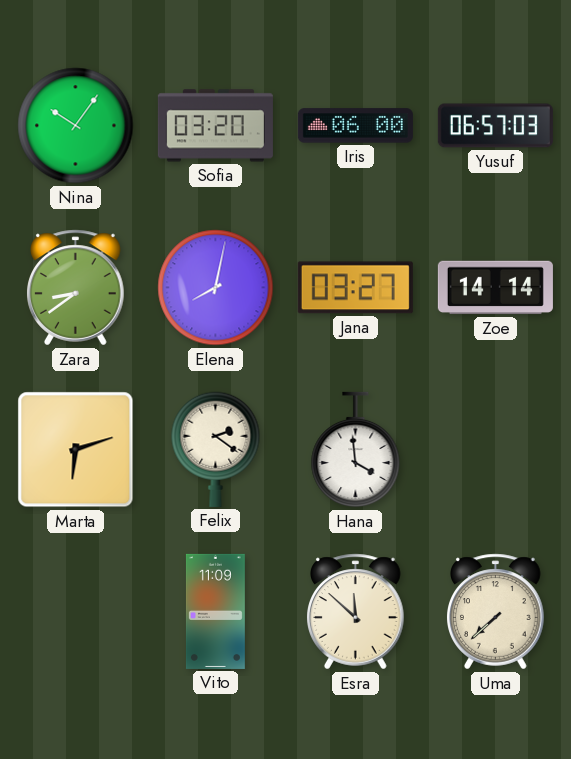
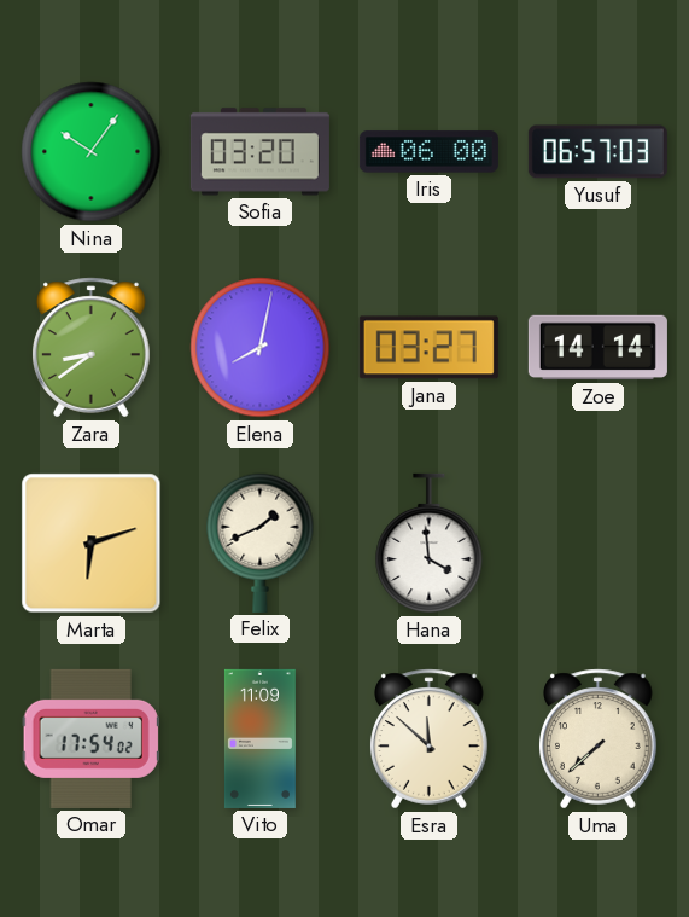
Felix: 2:21 -> 1:41 (261, 542)
Omar: none -> 17:54 (90, 738)
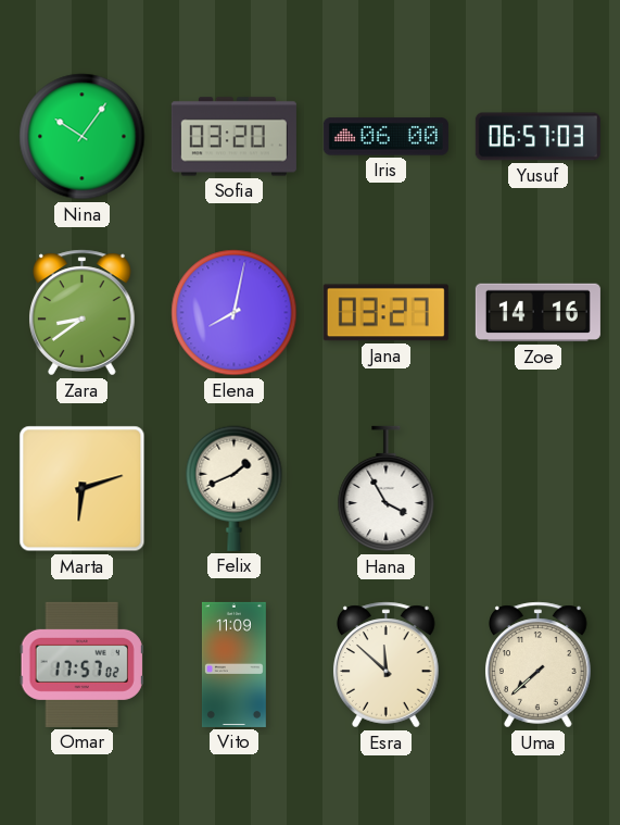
Zoe: 14:14 -> 14:16 (537, 313)
Hana: 3:59 -> 3:55 (387, 489)
Omar: 17:54 -> 17:57 (81, 664)
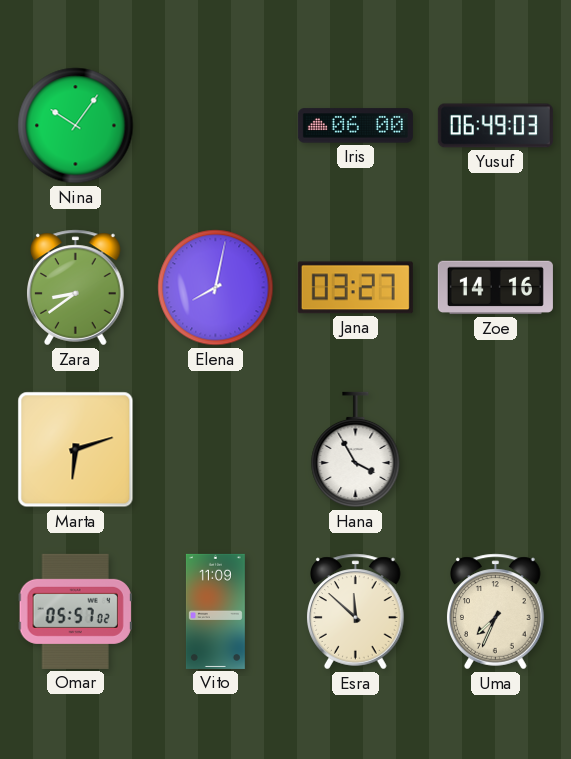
Sofia: 03:20 -> none (233, 137)
Yusuf: 06:57 -> 06:49 (495, 126)
Felix: 1:41 -> none (235, 488)
Omar: 17:57 -> 05:57 (75, 611)
Uma: 7:38 -> 7:34 (496, 612)
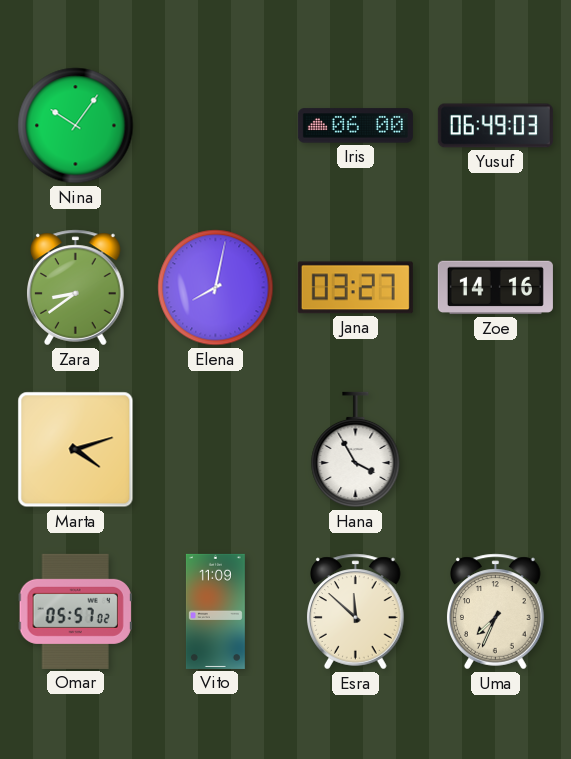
Marta: 6:12 -> 4:12 (76, 450)
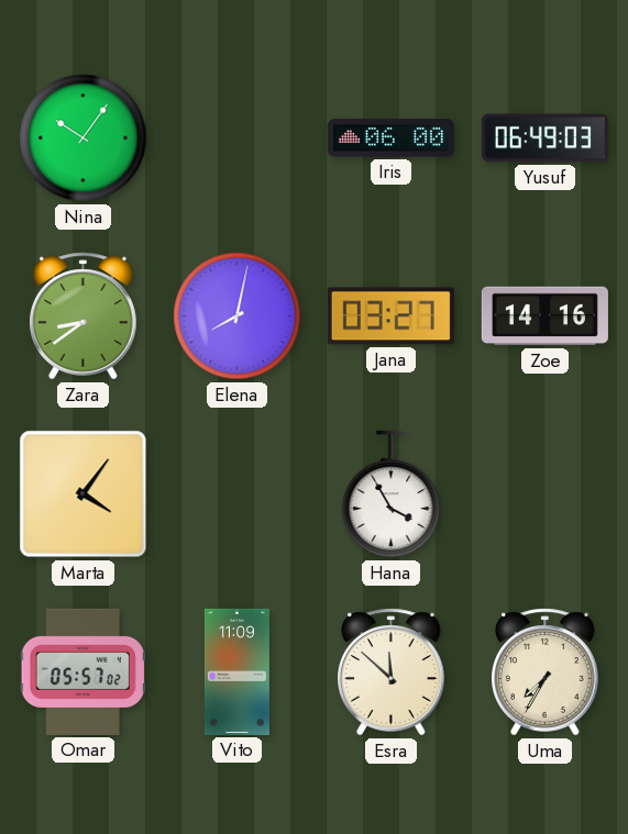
Marta: 4:12 -> 4:06 (84, 494)
Uma: 7:34 -> 7:35 (546, 672)
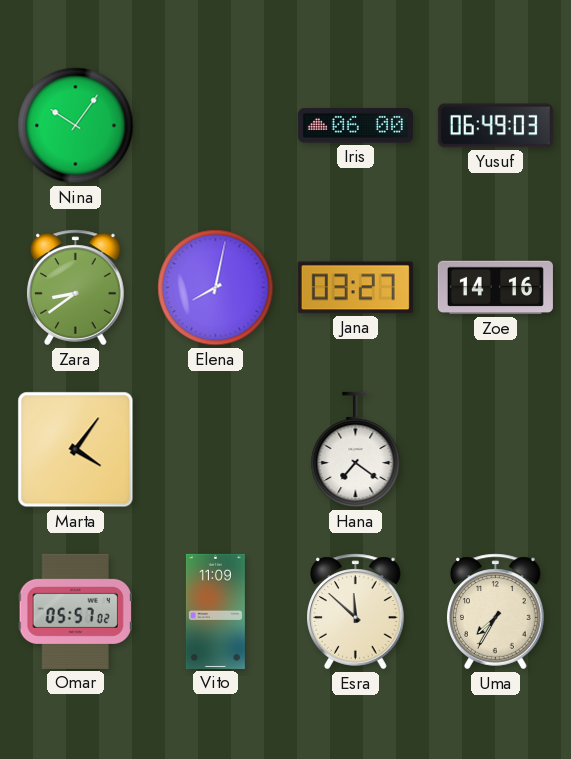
Hana: 3:55 -> 7:21 (356, 450)
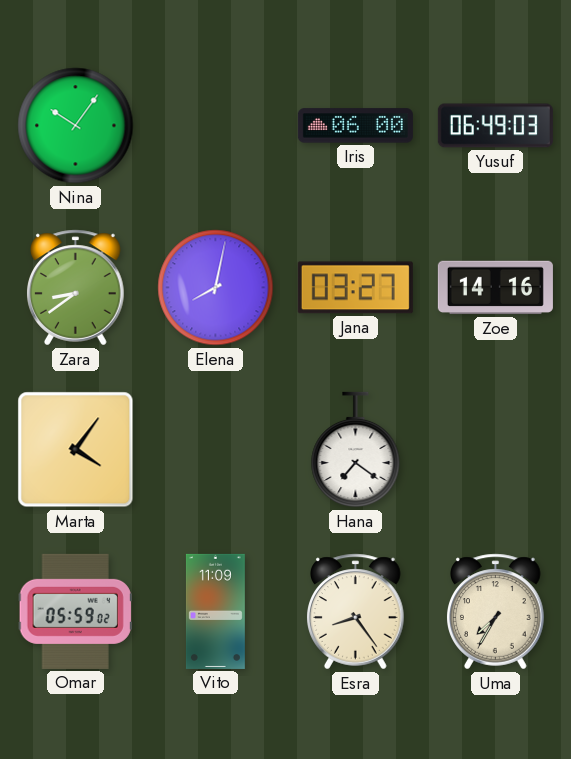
Omar: 05:57 -> 05:59 (75, 611)
Esra: 11:52 -> 8:24 (356, 612)
